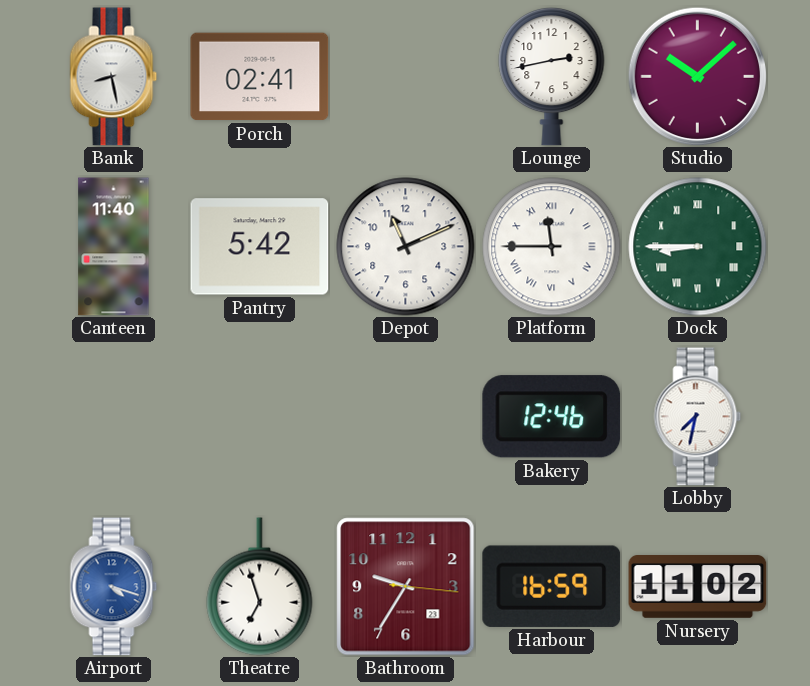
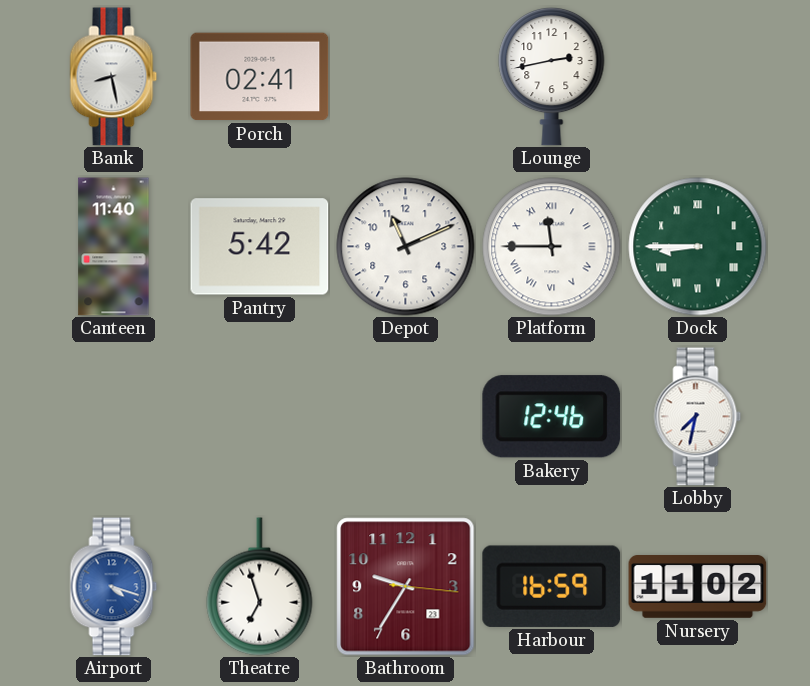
Studio: 10:08 -> none (697, 76)
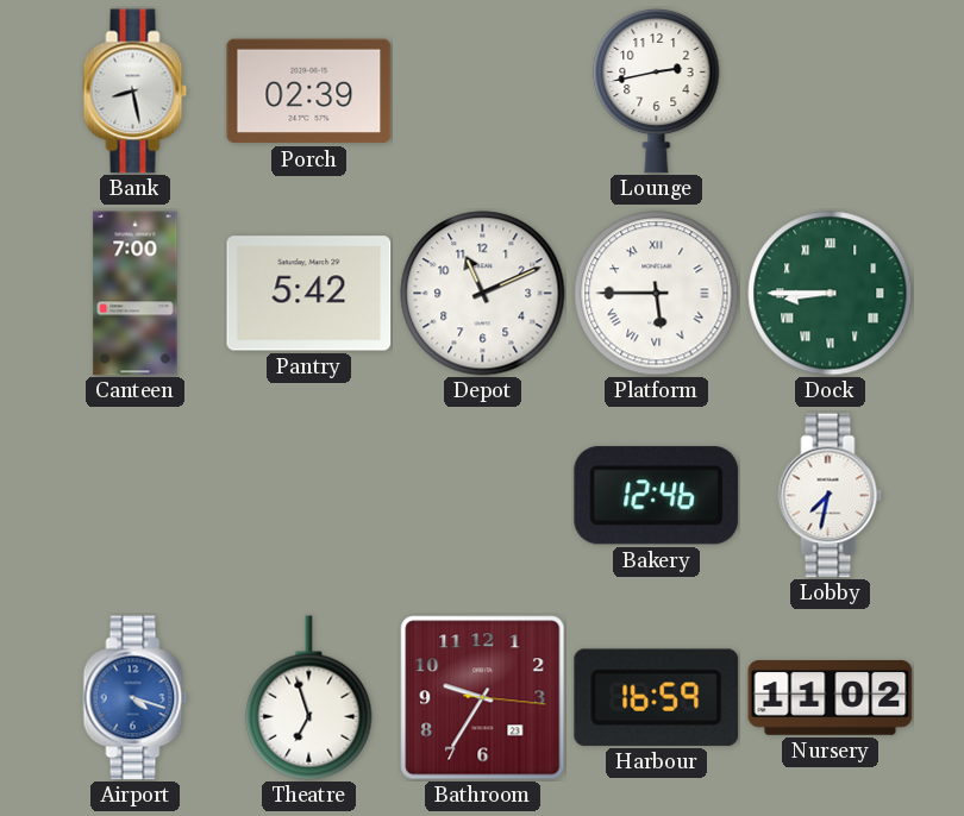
Porch: 02:41 -> 02:39 (309, 92)
Canteen: 11:40 -> 7:00 (136, 294)
Platform: 11:45 -> 5:45 (657, 294)
